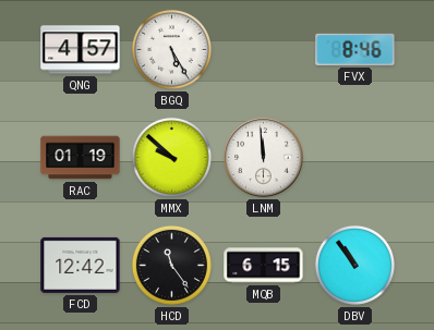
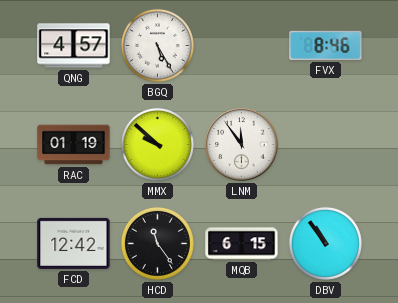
LNM: 11:59 -> 11:54 (242, 145)
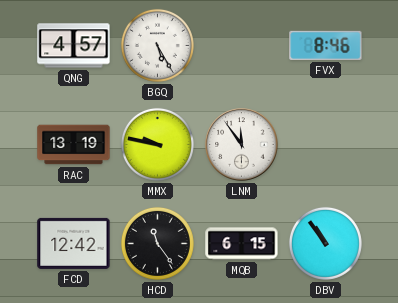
RAC: 01:19 -> 13:19 (74, 145)
MMX: 9:52 -> 9:47 (157, 144)
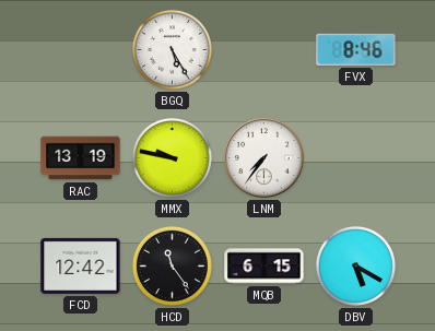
QNG: 4:57 -> none (74, 46)
LNM: 11:54 -> 7:36 (264, 158)
DBV: 10:54 -> 5:20 (355, 265)
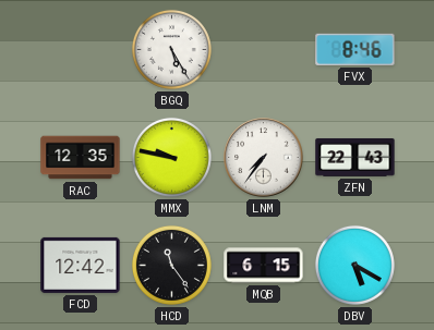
RAC: 13:19 -> 12:35 (81, 158)
ZFN: none -> 22:43 (355, 157)
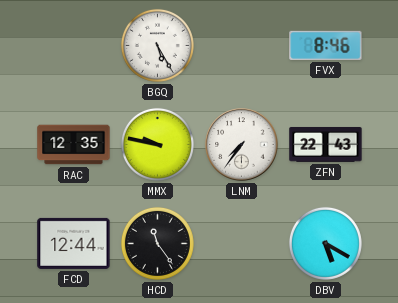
FCD: 12:42 -> 12:44 (74, 243)
MQB: 6:15 -> none (264, 266)
